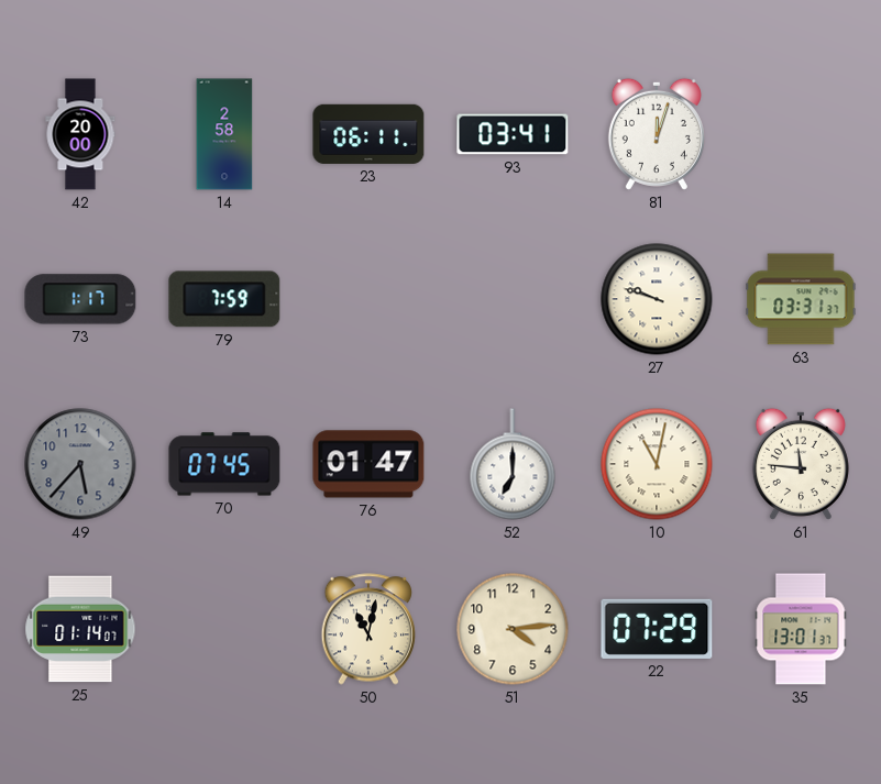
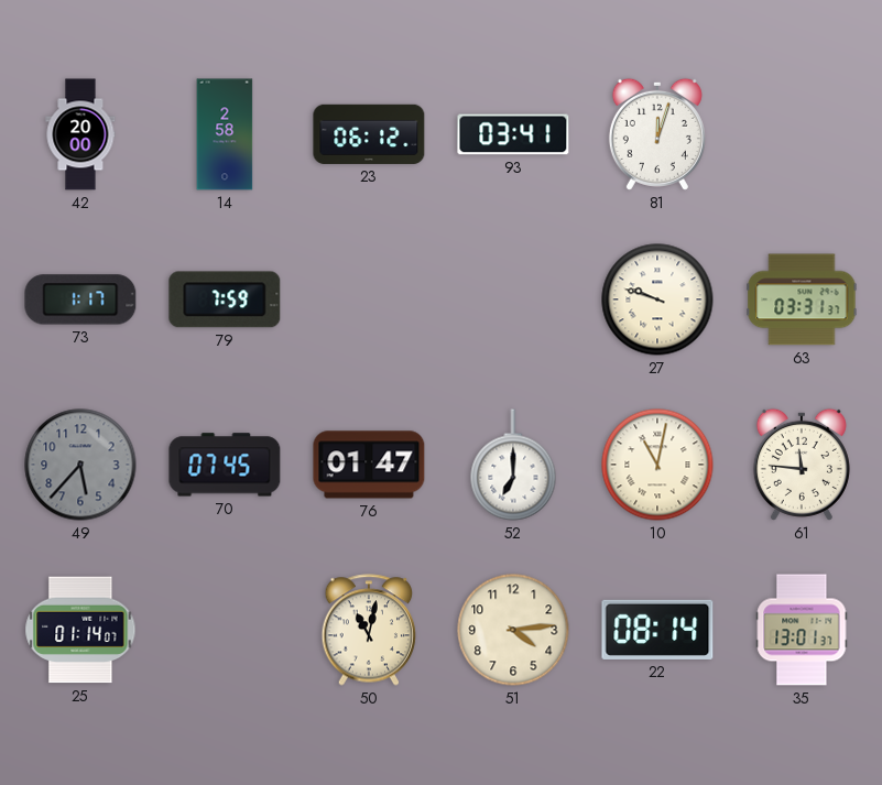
23: 06:11 -> 06:12 (369, 134)
22: 07:29 -> 08:14 (657, 630)
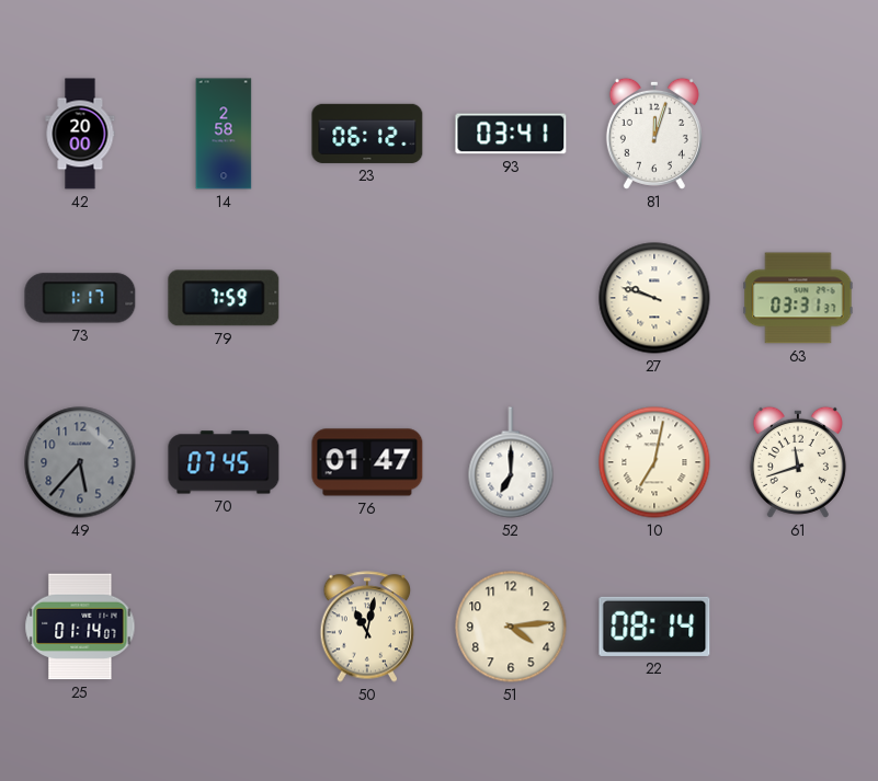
10: 11:02 -> 7:02 (654, 462)
61: 11:46 -> 11:42 (798, 462)
35: 13:01 -> none (802, 630)
